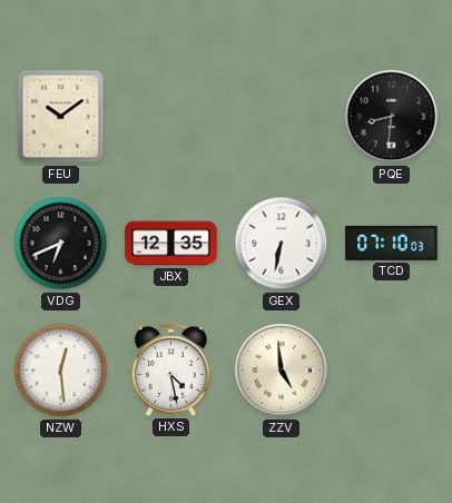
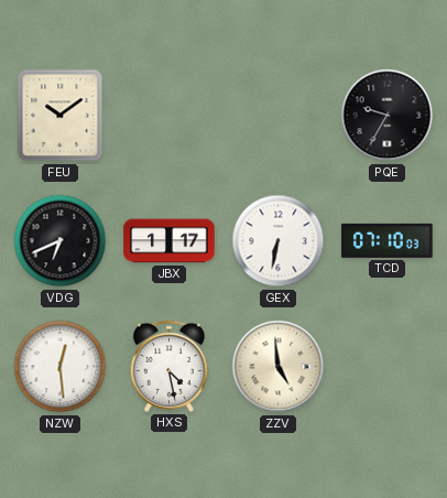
PQE: 8:31 -> 9:35 (388, 116)
JBX: 12:35 -> 1:17 (170, 241)
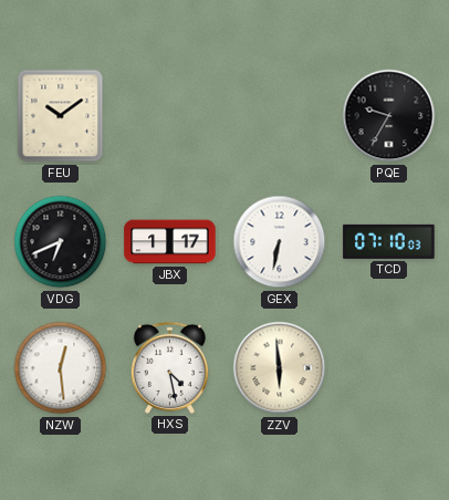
ZZV: 4:59 -> 5:59 (280, 368)
